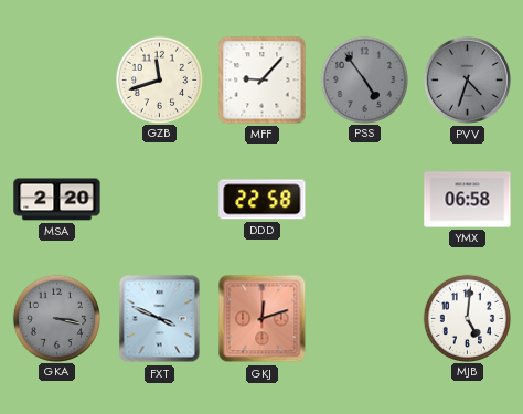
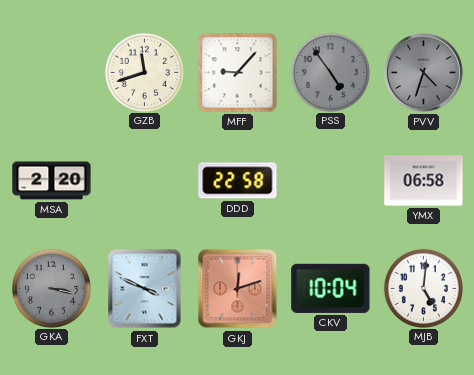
CKV: none -> 10:04 (331, 288)
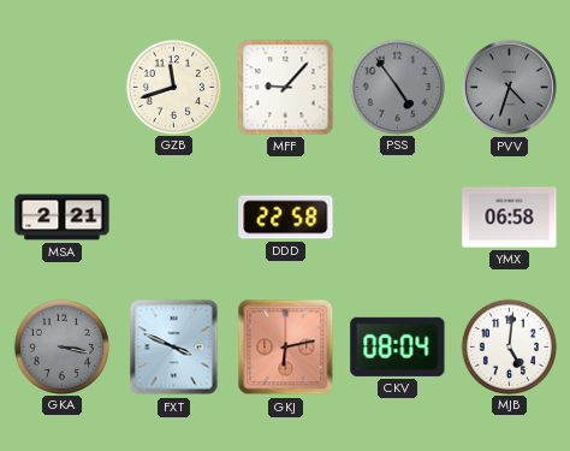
MSA: 2:20 -> 2:21 (63, 218)
GKJ: 12:12 -> 6:13 (286, 348)
CKV: 10:04 -> 08:04 (398, 346)
